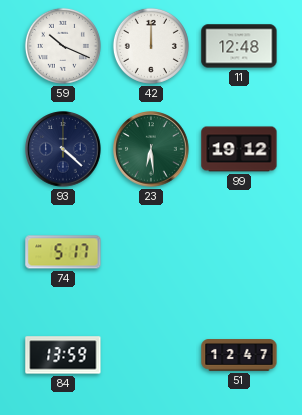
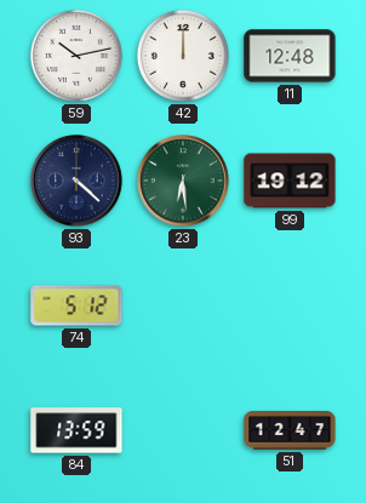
59: 10:19 -> 10:13 (76, 56)
74: 5:17 -> 5:12 (76, 305)
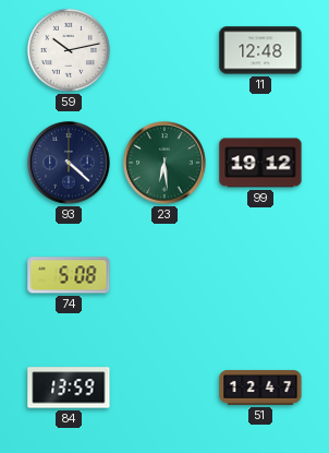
42: 12:00 -> none (183, 56)
74: 5:12 -> 5:08 (69, 275)
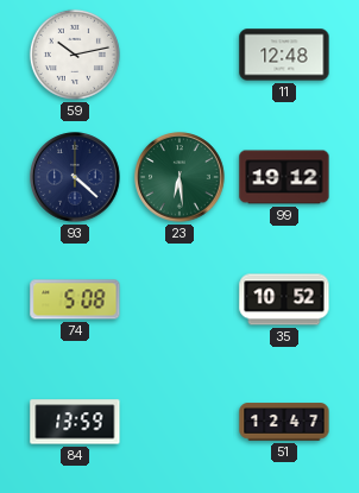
35: none -> 10:52 (284, 299)
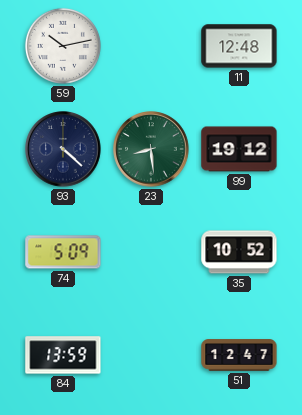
23: 6:29 -> 8:29 (151, 149)
74: 5:08 -> 5:09 (63, 252)
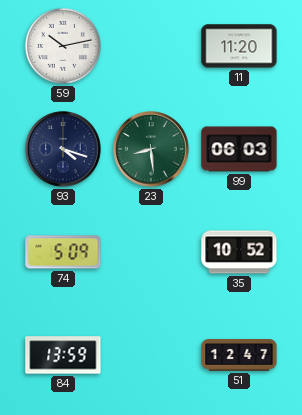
11: 12:48 -> 11:20 (239, 46)
93: 4:22 -> 4:18 (63, 149)
99: 19:12 -> 06:03 (239, 149)
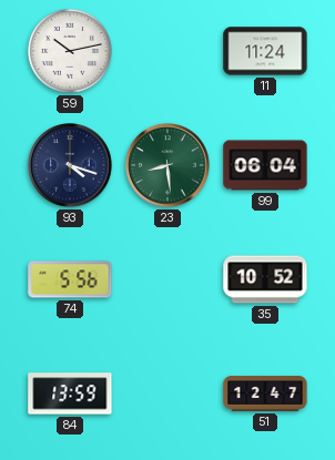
11: 11:20 -> 11:24 (265, 51)
99: 06:03 -> 06:04 (265, 165)
74: 5:09 -> 5:56 (70, 279)
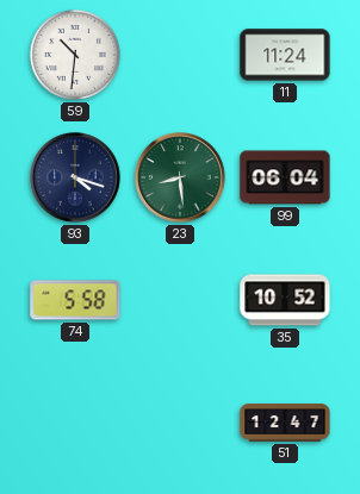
59: 10:13 -> 10:31 (75, 55)
74: 5:56 -> 5:58 (75, 300)
84: 13:59 -> none (70, 393)
